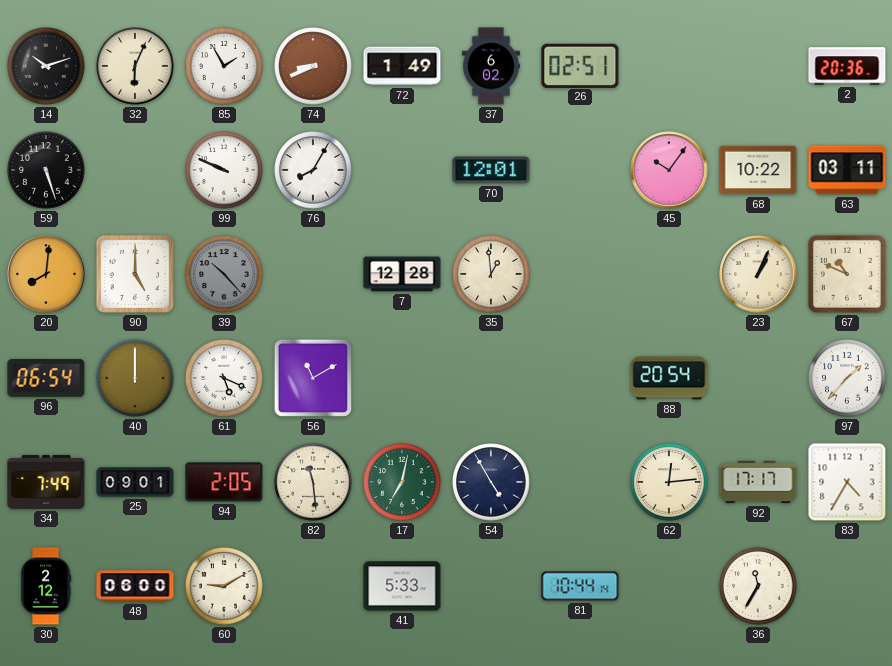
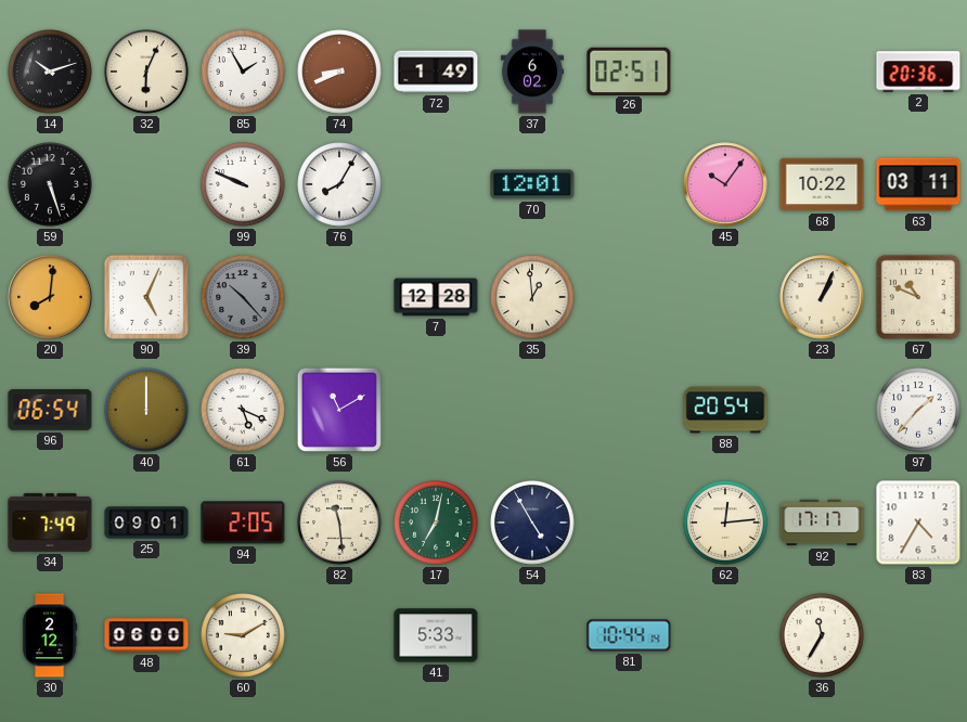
90: 5:00 -> 5:04 (146, 297)
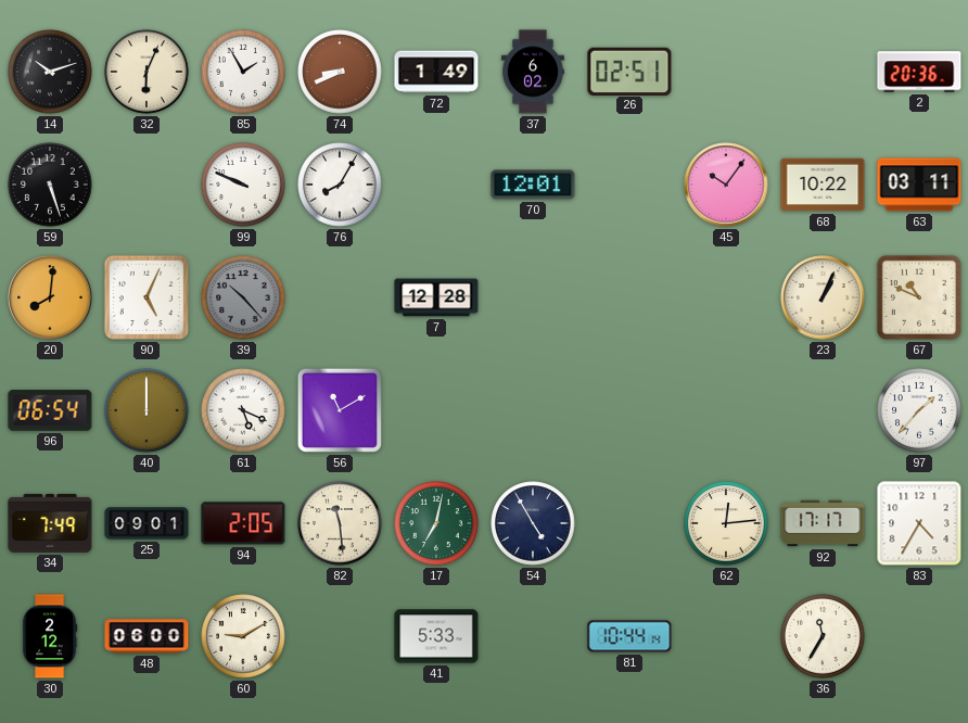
35: 12:59 -> none (532, 297)
88: 20:54 -> none (725, 410)
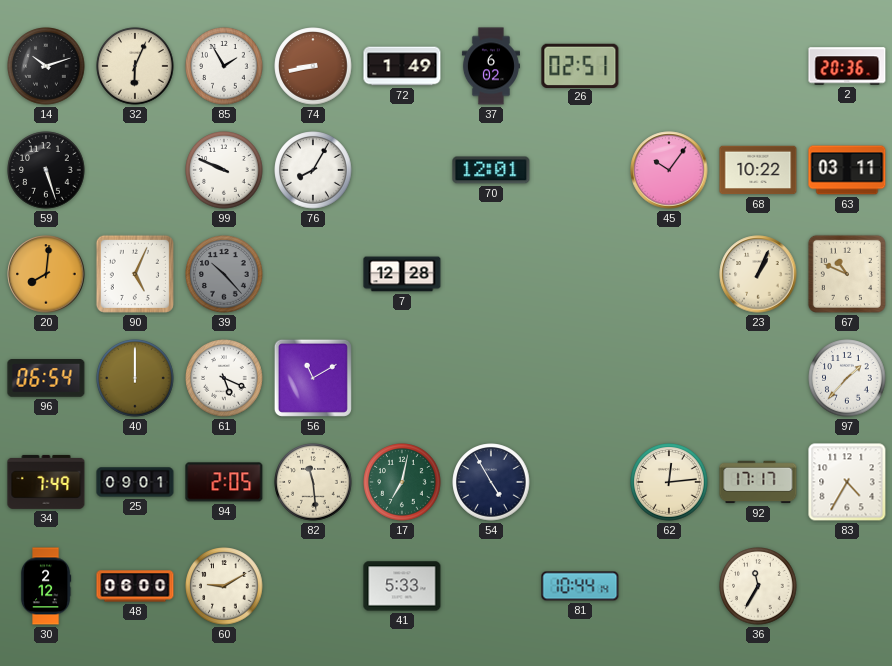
74: 8:41 -> 8:43 (313, 66)
